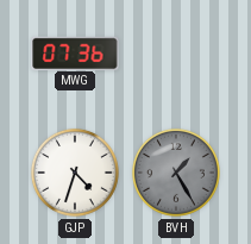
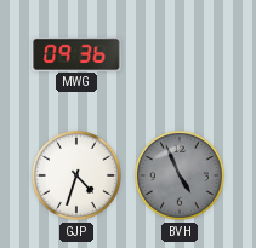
MWG: 07:36 -> 09:36 (76, 53)
BVH: 1:25 -> 4:56 (180, 175)
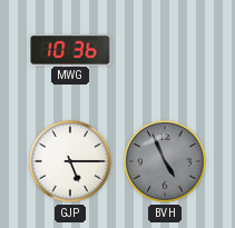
MWG: 09:36 -> 10:36 (70, 49)
GJP: 4:33 -> 5:15 (70, 161)
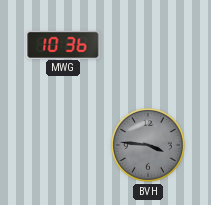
GJP: 5:15 -> none (70, 161)
BVH: 4:56 -> 3:46 (148, 145)
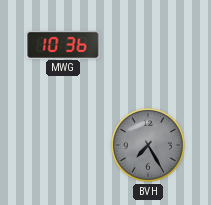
BVH: 3:46 -> 7:25 (148, 145)
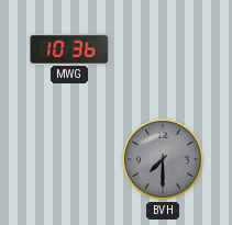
BVH: 7:25 -> 7:30 (163, 159)
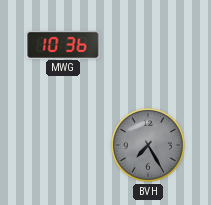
BVH: 7:30 -> 7:25 (148, 145)
